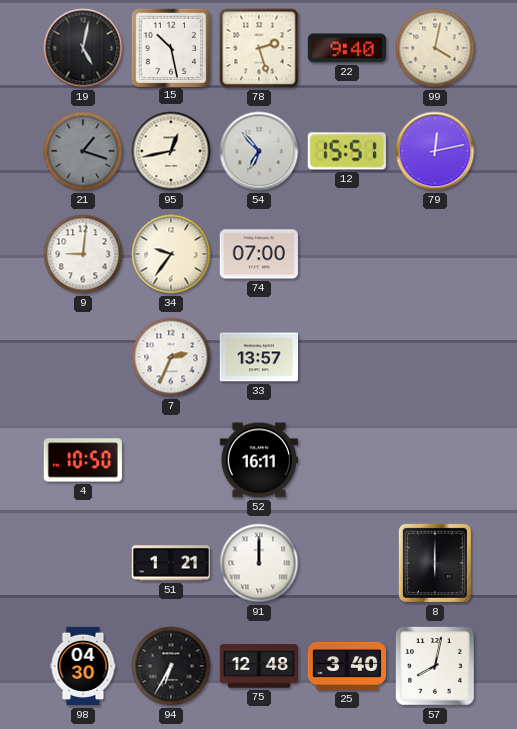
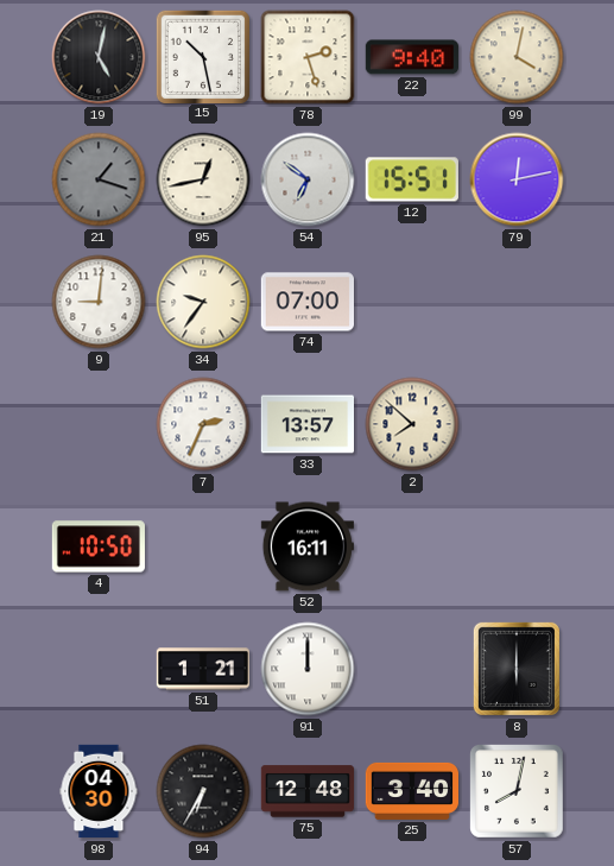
54: 6:53 -> 6:51 (308, 179)
2: none -> 7:52 (412, 424)
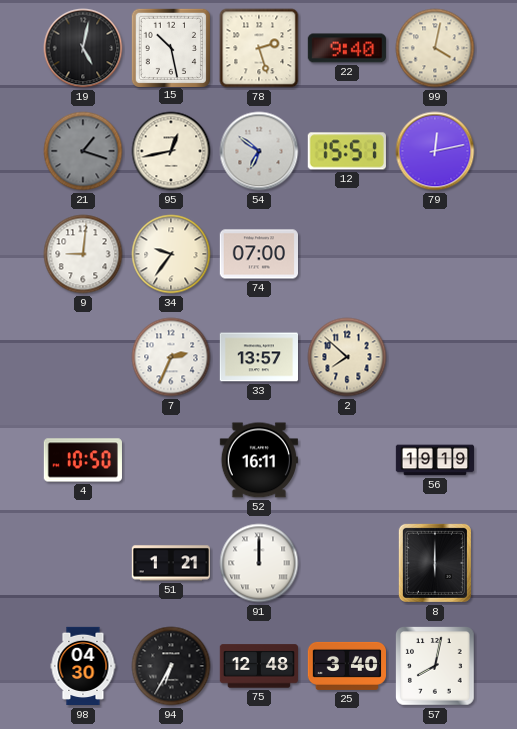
56: none -> 19:19 (435, 460)
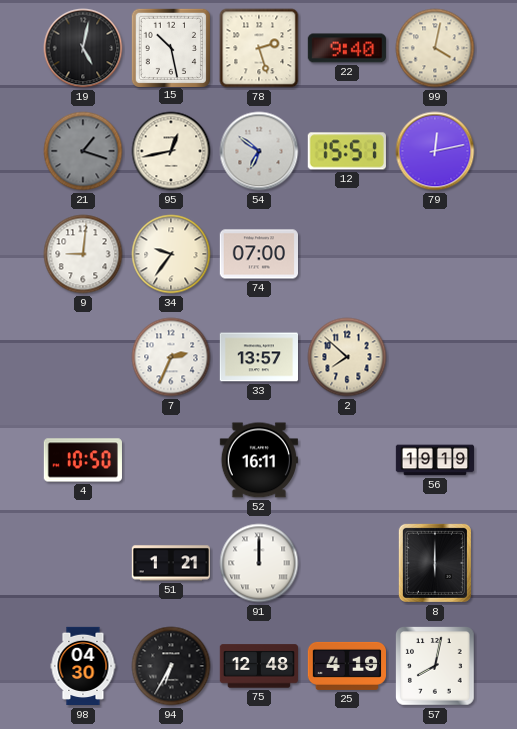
25: 3:40 -> 4:19 (347, 666)
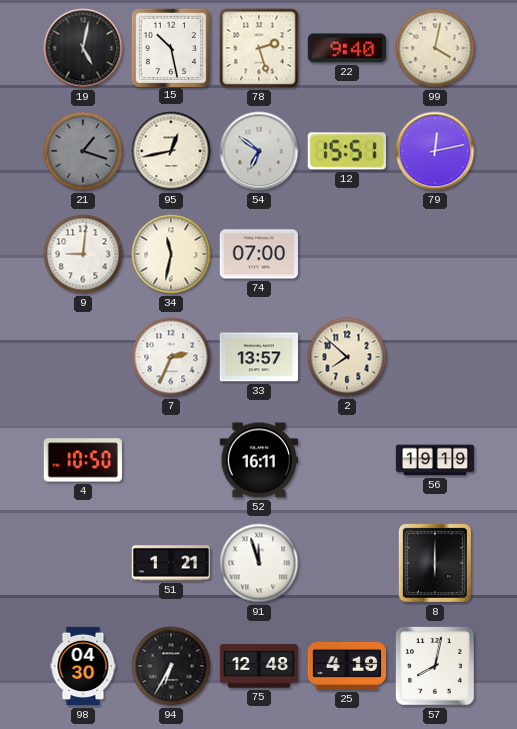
34: 9:36 -> 11:32 (171, 254)
91: 12:00 -> 11:57 (259, 563)
